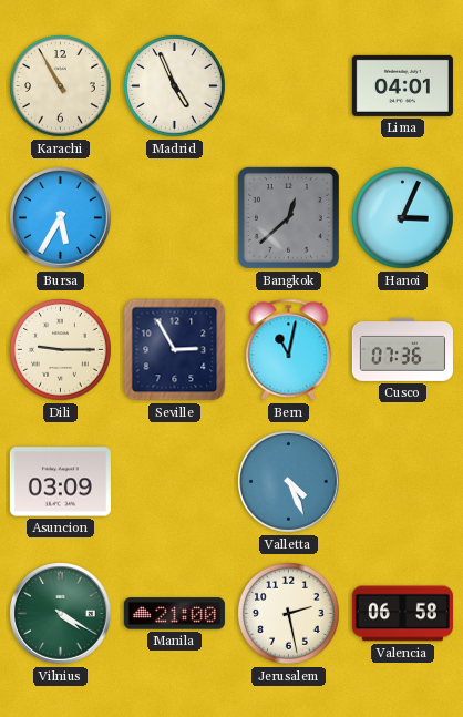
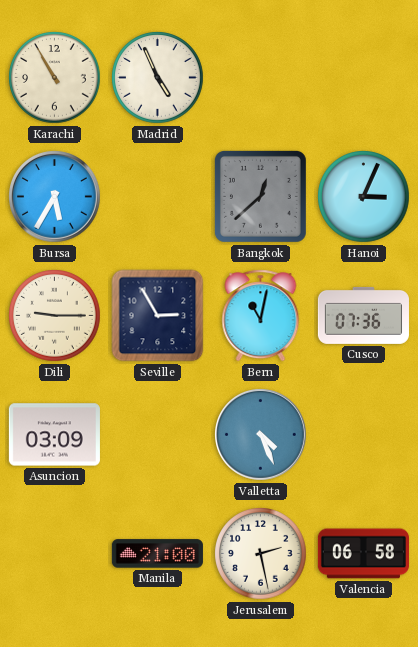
Lima: 04:01 -> none (402, 85)
Vilnius: 4:20 -> none (61, 614)
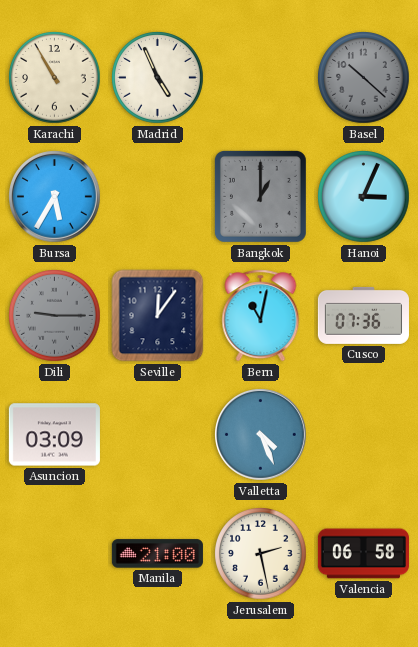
Basel: none -> 10:22 (364, 78)
Bangkok: 12:38 -> 1:00 (260, 196)
Dili dial: cream -> grey (55, 316)
Seville: 2:55 -> 12:06 (158, 316)
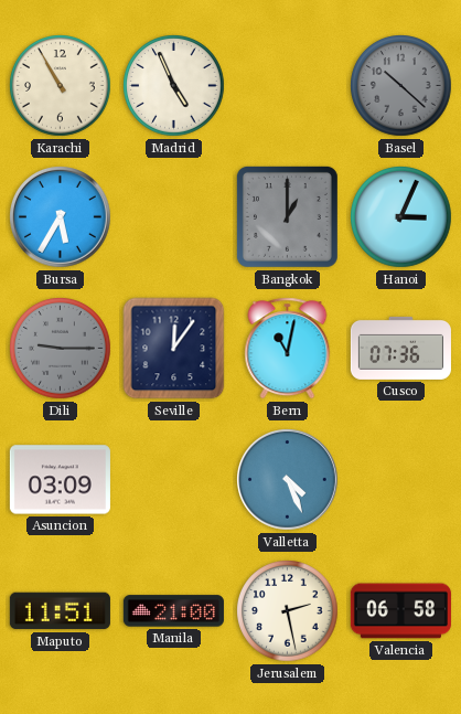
Maputo: none -> 11:51 (60, 611)
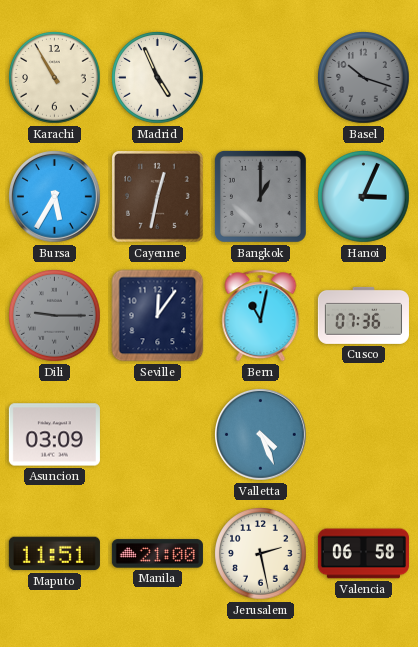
Basel: 10:22 -> 10:18 (364, 78)
Cayenne: none -> 12:32 (158, 197)
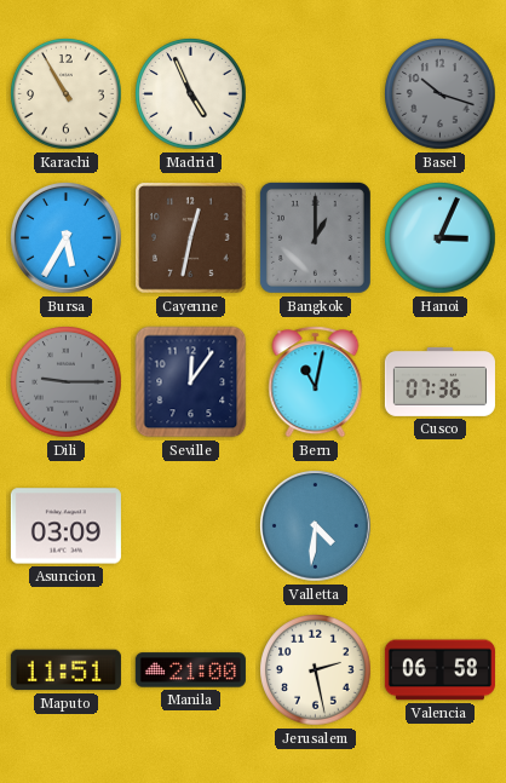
Valletta: 4:26 -> 4:31 (316, 526)
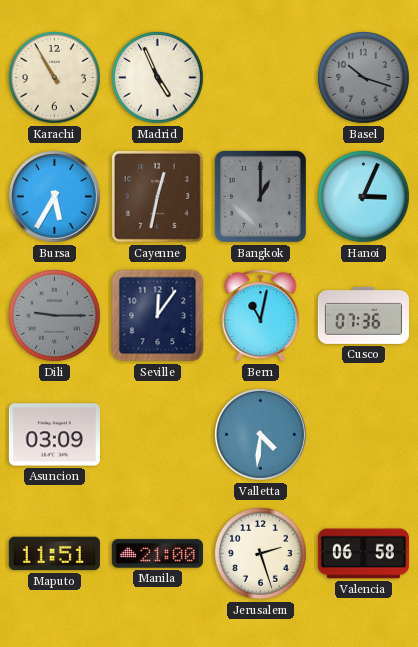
Jerusalem: 2:28 -> 2:27 (261, 554)
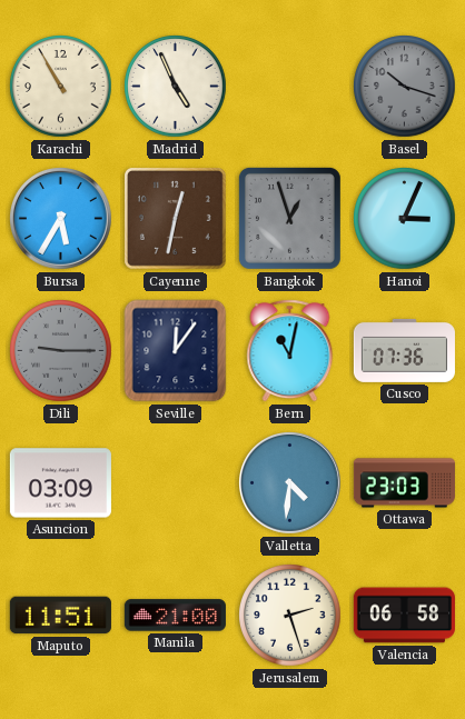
Bangkok: 1:00 -> 12:57 (289, 218)
Ottawa: none -> 23:03 (404, 483)
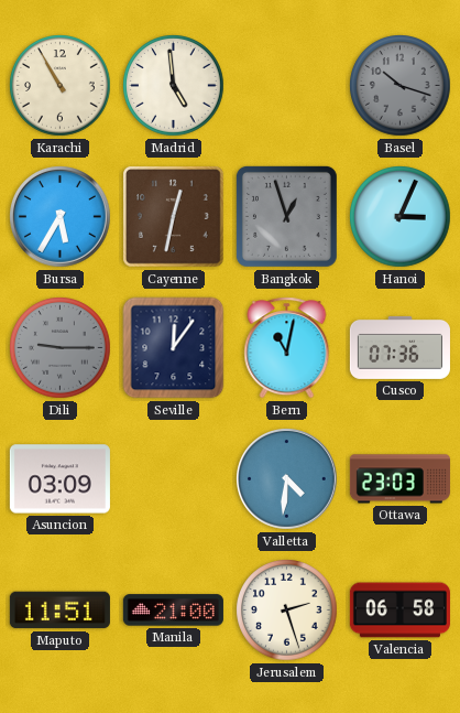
Madrid: 4:56 -> 4:59 (174, 86)
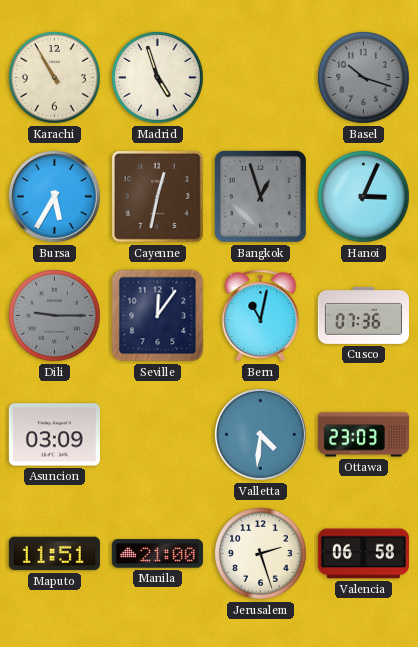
Madrid: 4:59 -> 4:57 (158, 78)
